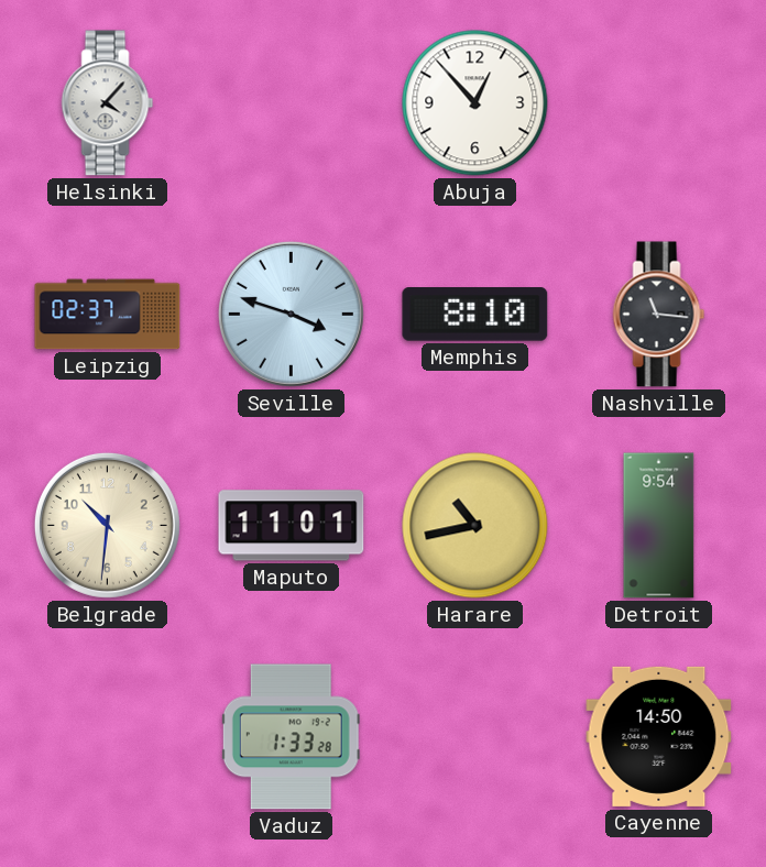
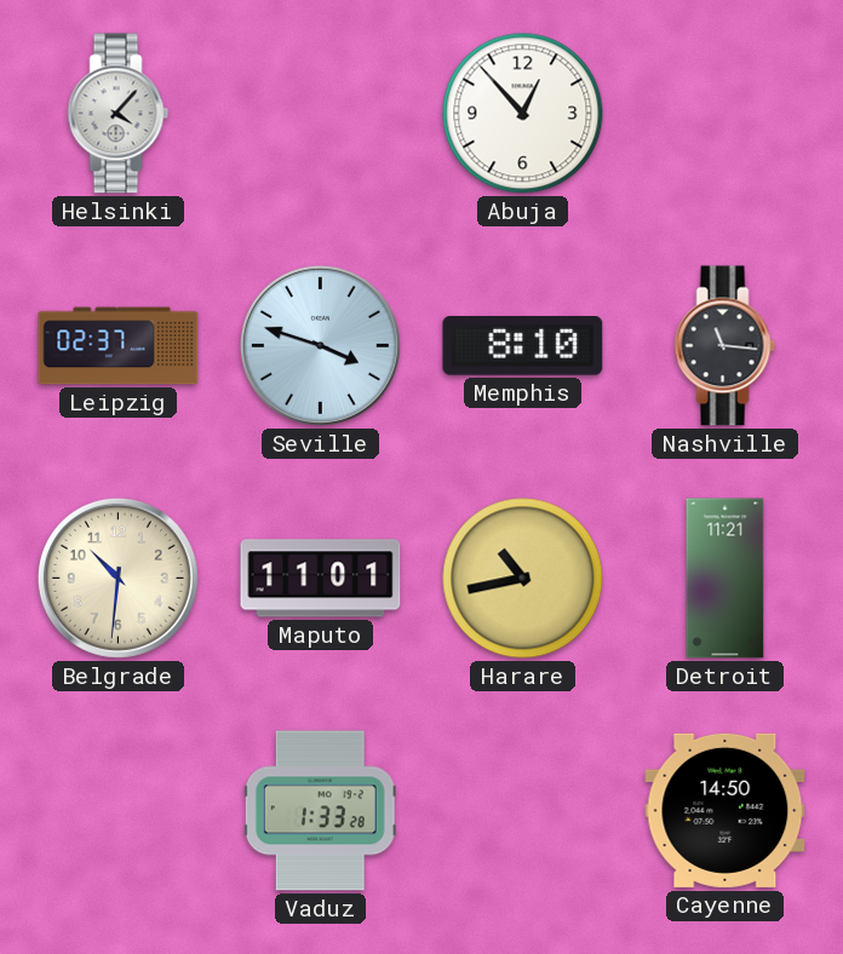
Detroit: 9:54 -> 11:21 (726, 579)
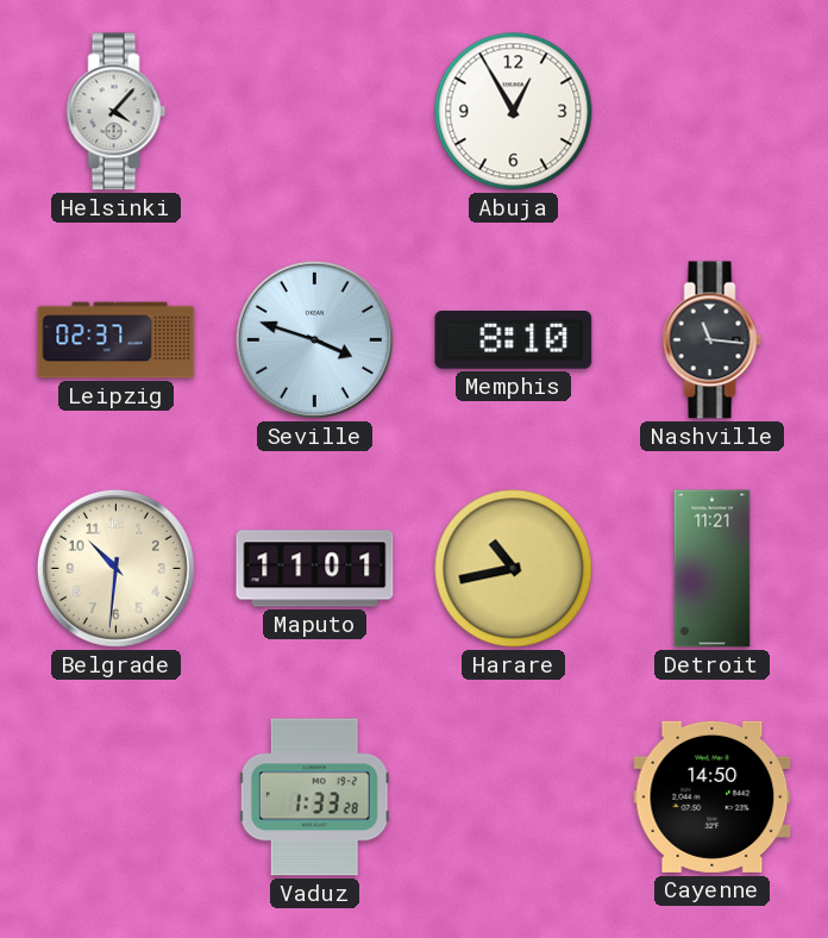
Abuja: 12:53 -> 12:55 (514, 112)
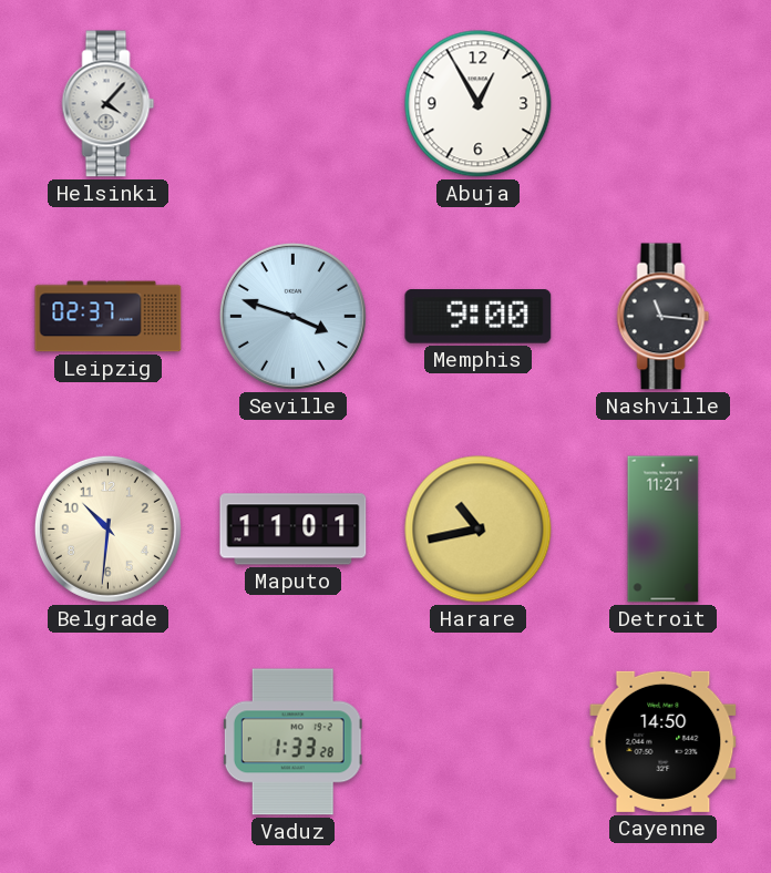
Memphis: 8:10 -> 9:00 (479, 317)
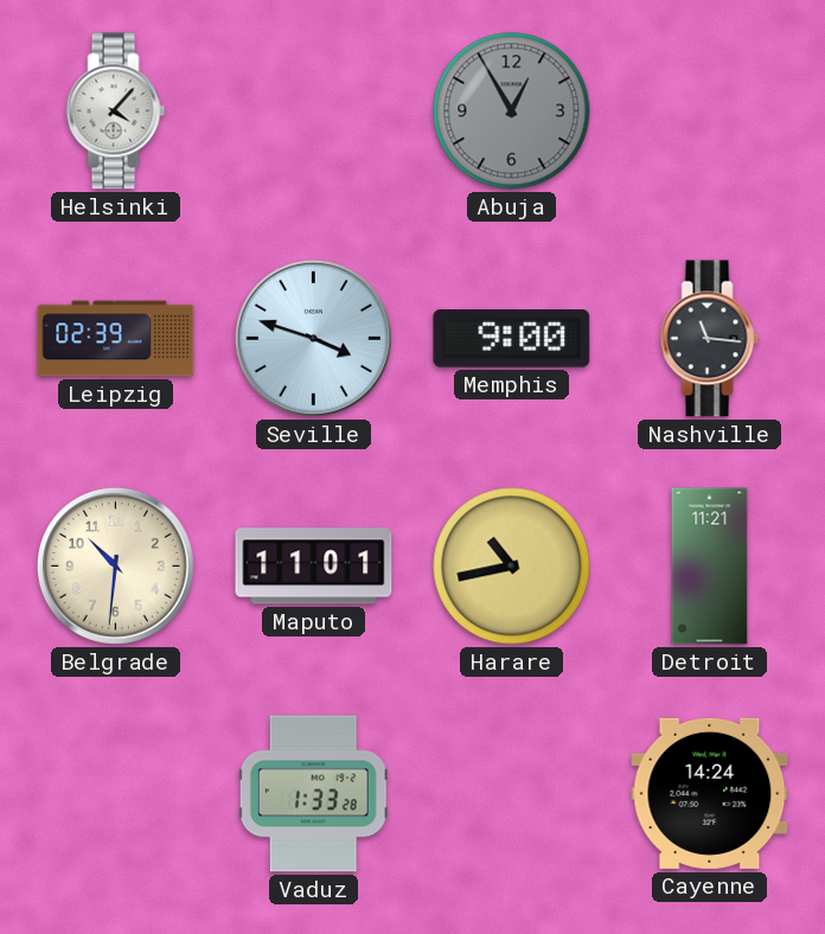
Abuja dial: white -> grey (512, 111)
Leipzig: 02:37 -> 02:39 (116, 339)
Cayenne: 14:50 -> 14:24 (710, 793)
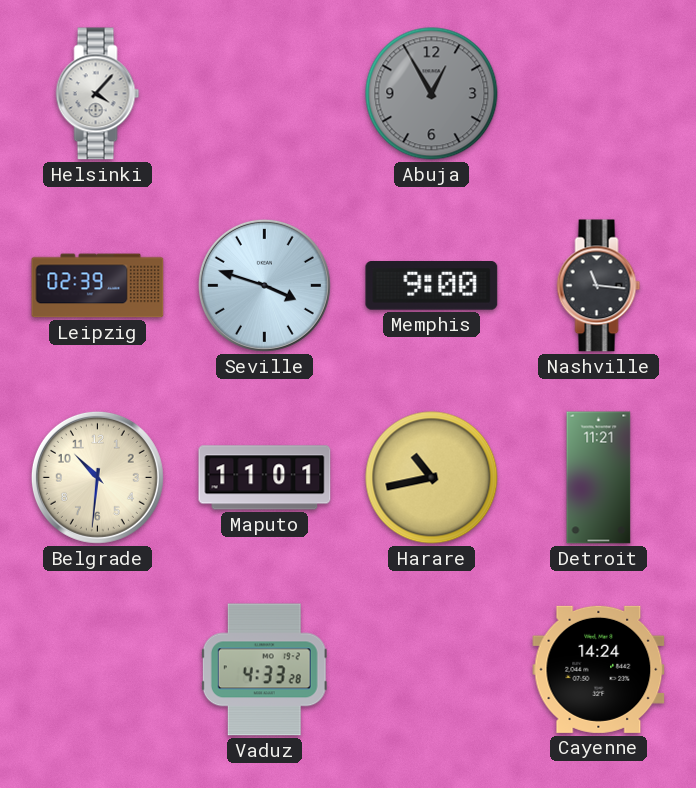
Vaduz: 1:33 -> 4:33 (264, 670)
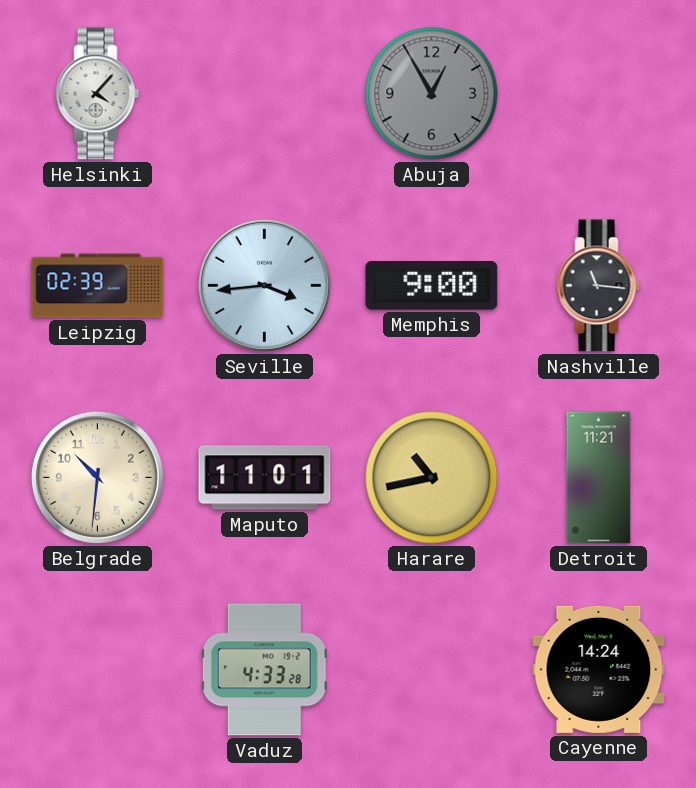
Seville: 3:48 -> 3:44 (264, 285)
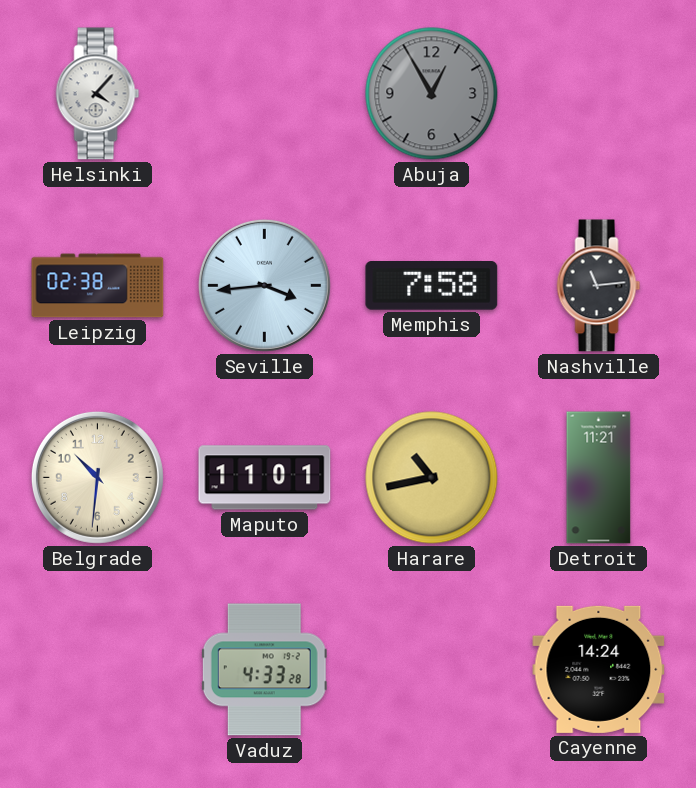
Leipzig: 02:39 -> 02:38 (98, 286)
Memphis: 9:00 -> 7:58 (432, 286)
Nashville: 11:16 -> 11:14 (599, 286)
